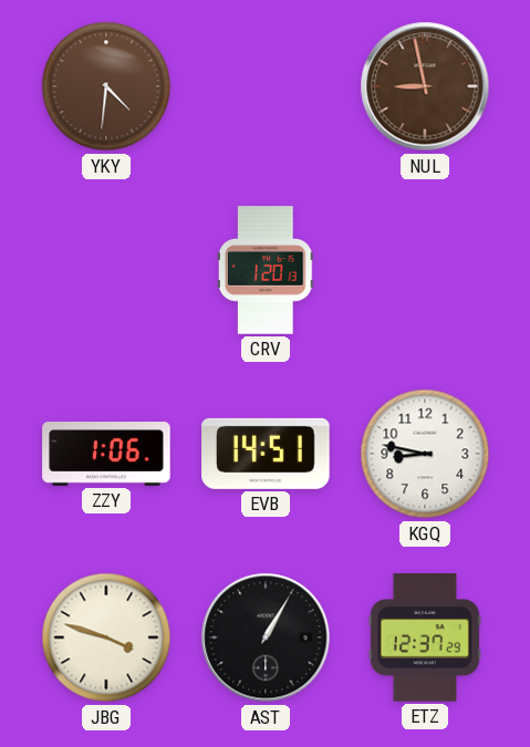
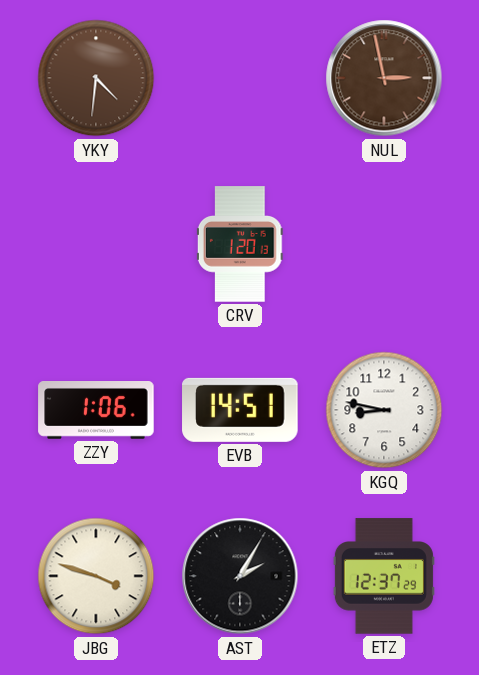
NUL: 8:58 -> 2:58 (384, 78)
AST: 1:05 -> 2:05 (240, 576)
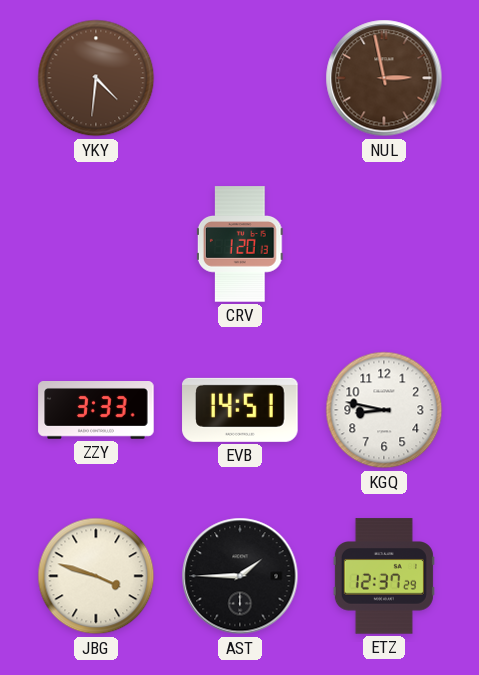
ZZY: 1:06 -> 3:33 (96, 411)
AST: 2:05 -> 1:45 (240, 576)
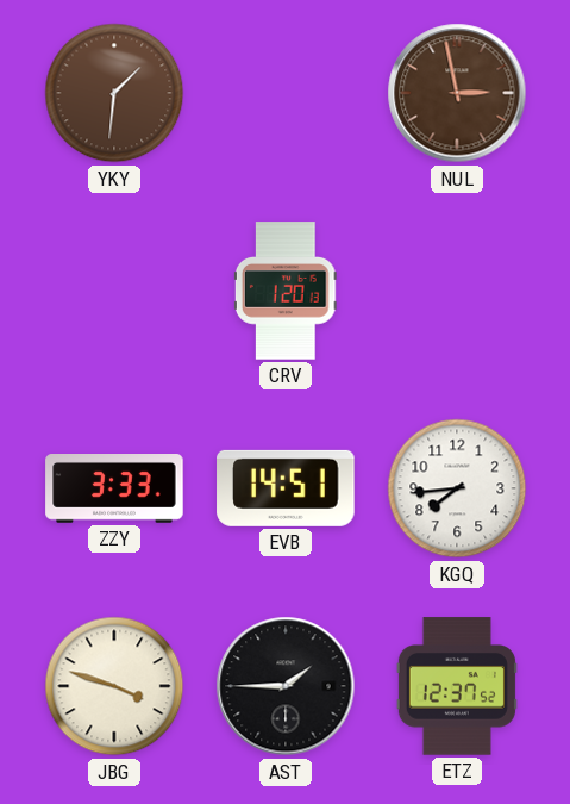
YKY: 4:31 -> 1:31 (114, 93)
KGQ: 8:47 -> 7:44 (457, 488)
ETZ: 12:37:29 -> 12:37:52 (457, 686)
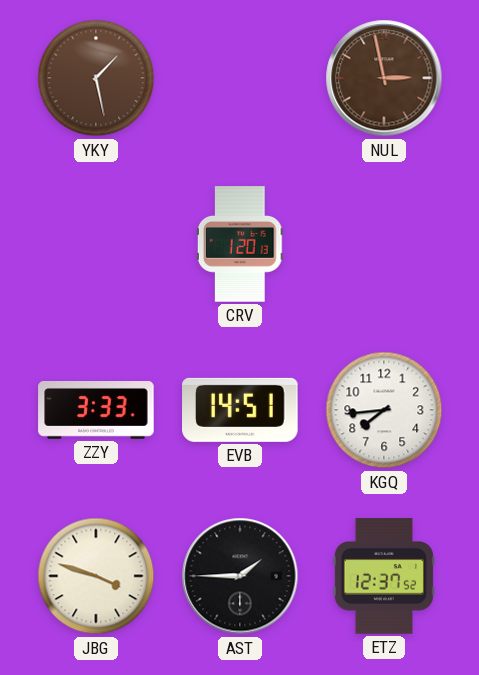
YKY: 1:31 -> 1:28 (96, 78)
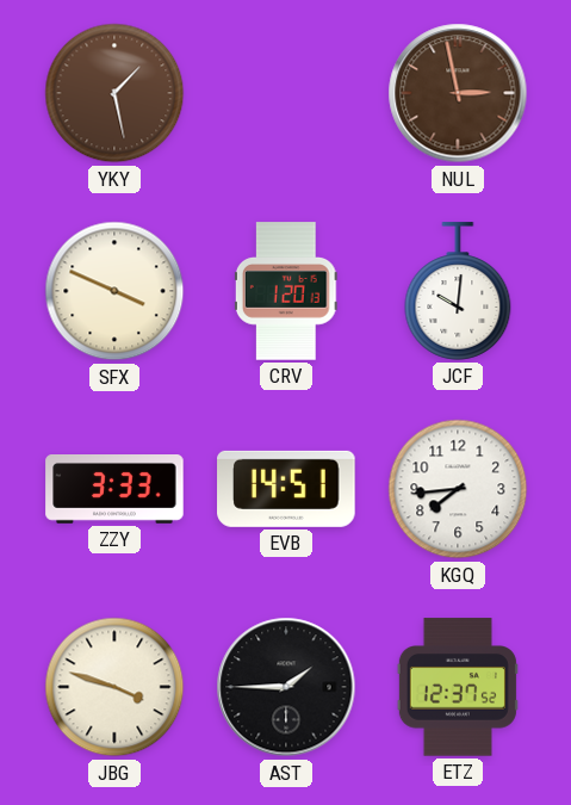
SFX: none -> 3:49 (114, 291)
JCF: none -> 10:01 (458, 291)
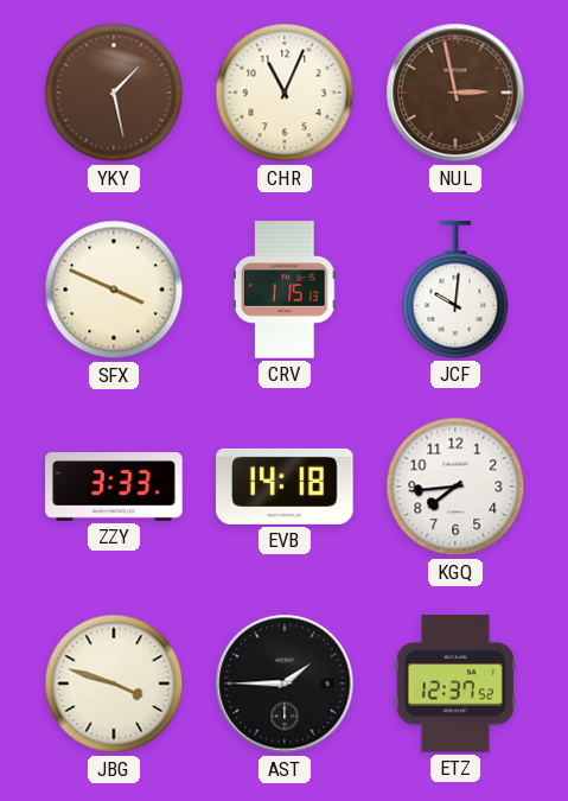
CHR: none -> 11:04 (285, 93)
CRV: 1:20 -> 1:15 (285, 290)
EVB: 14:51 -> 14:18 (285, 487)
